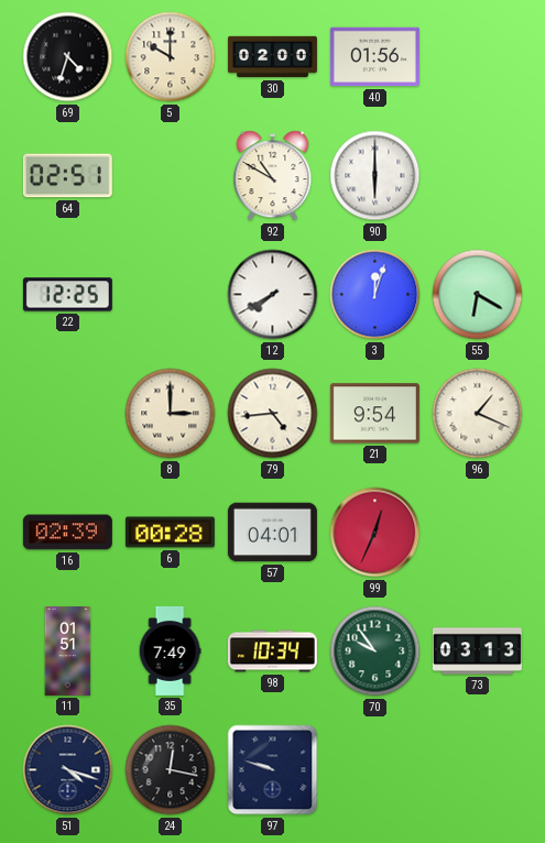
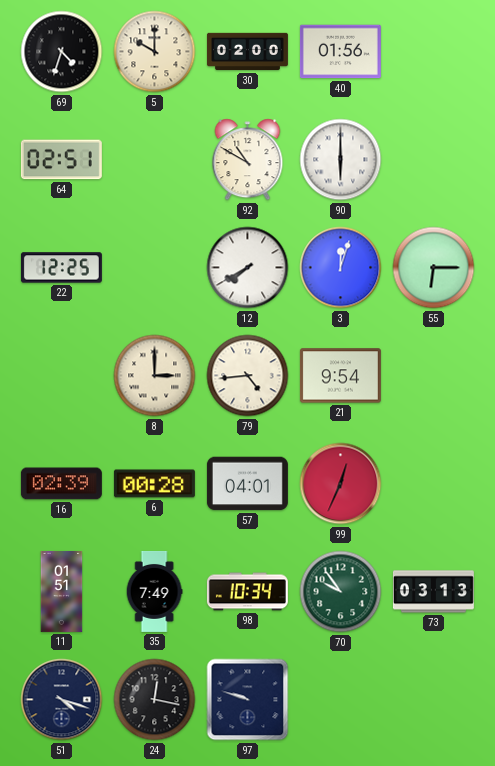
55: 6:20 -> 6:15 (434, 268)
96: 1:19 -> none (478, 414)
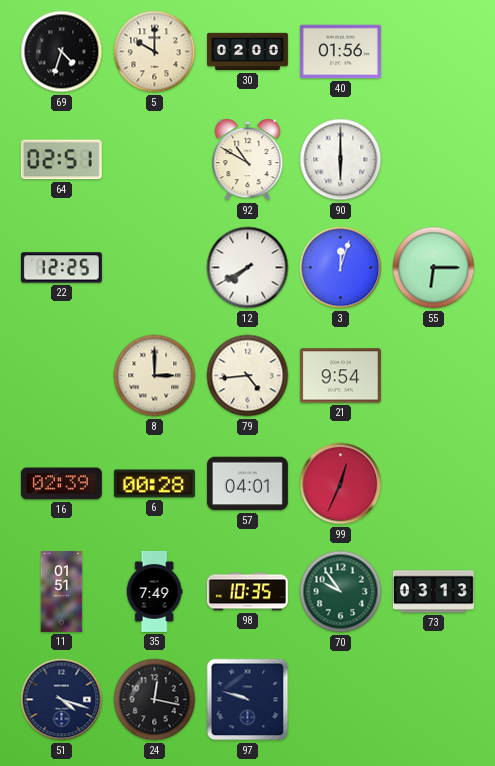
98: 10:34 -> 10:35 (247, 592)
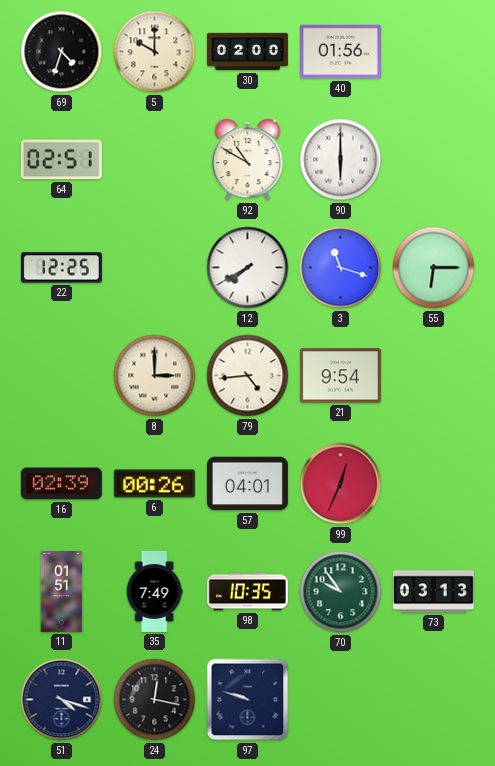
3: 12:03 -> 11:18 (341, 268)
6: 00:28 -> 00:26 (154, 484)
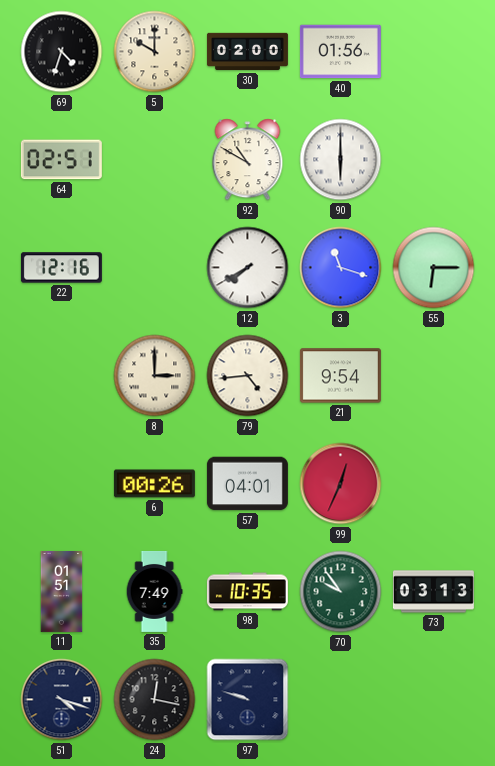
22: 12:25 -> 12:16 (61, 268)
16: 02:39 -> none (61, 484)
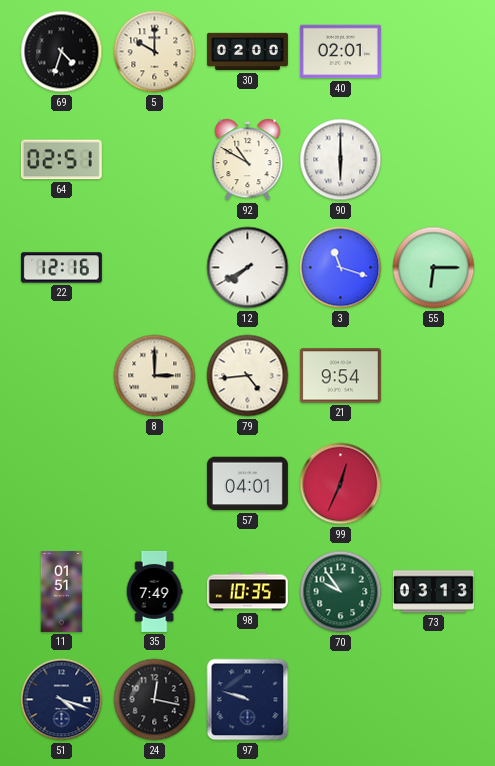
40: 01:56 -> 02:01 (340, 52)
6: 00:26 -> none (154, 484)
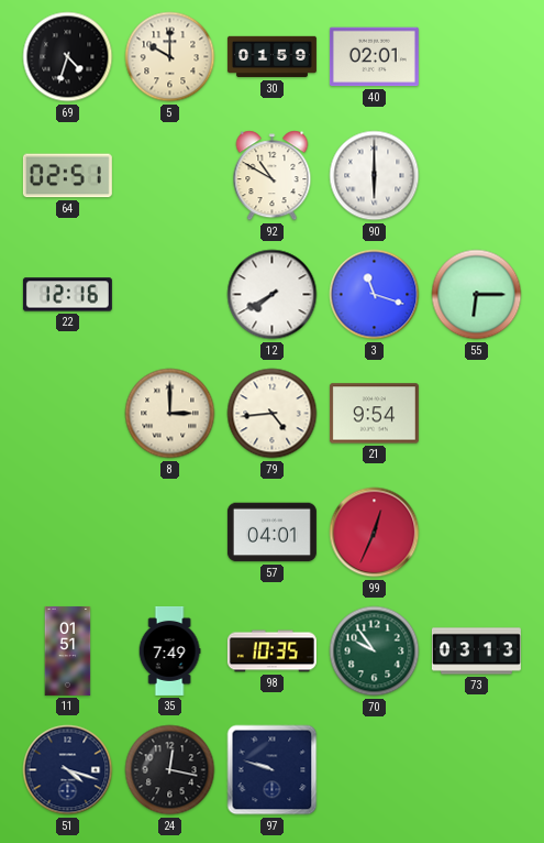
30: 02:00 -> 01:59 (271, 57)
